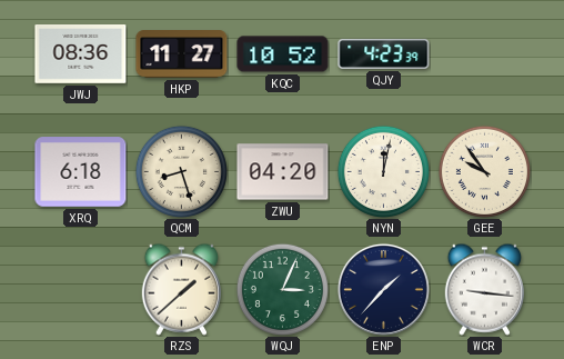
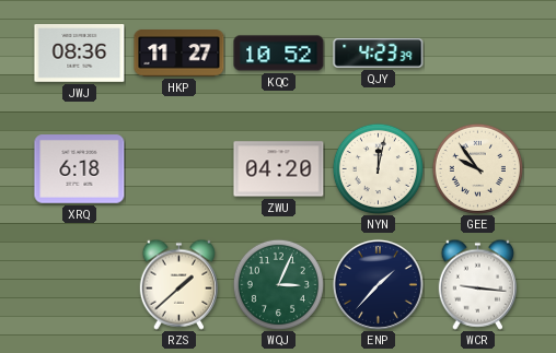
QCM: 8:27 -> none (181, 171)
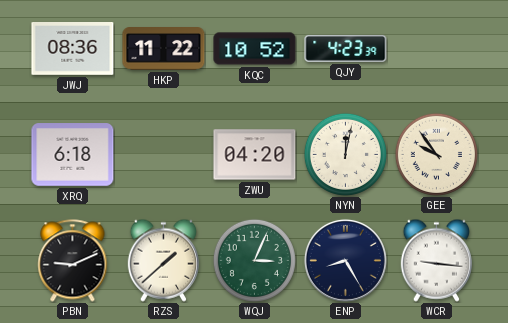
HKP: 11:27 -> 11:22 (164, 49)
PBN: none -> 9:11 (73, 261)
ENP: 1:37 -> 8:25 (345, 260)
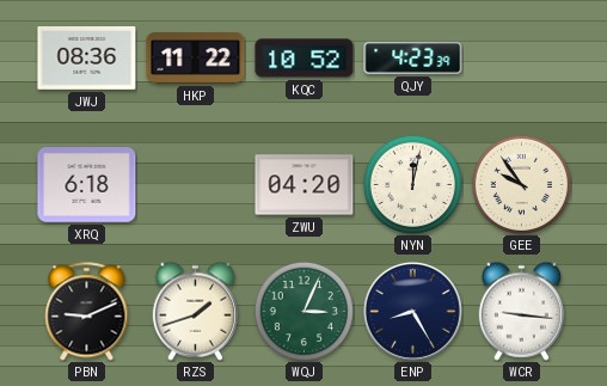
RZS: 1:38 -> 1:42 (195, 311)
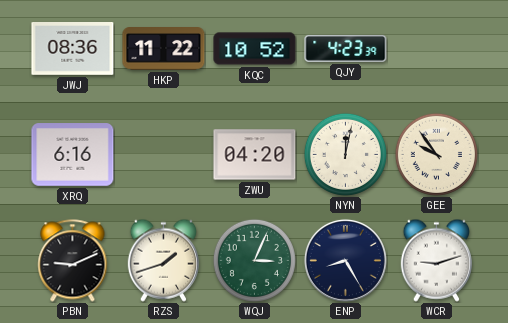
XRQ: 6:18 -> 6:16 (73, 155)
WCR: 9:16 -> 9:12 (436, 260)
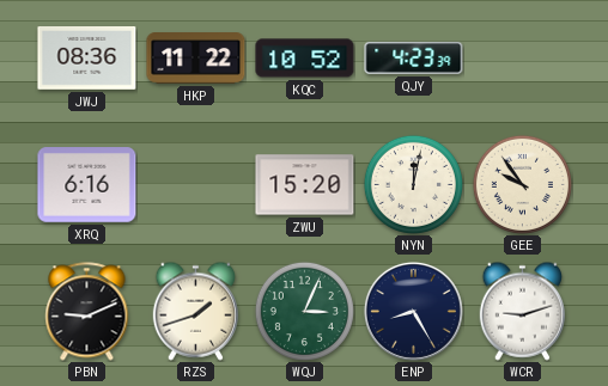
ZWU: 04:20 -> 15:20 (305, 185)
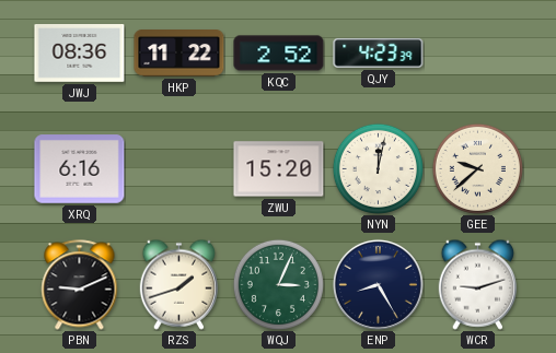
KQC: 10:52 -> 2:52 (279, 54)
GEE: 9:54 -> 9:38 (477, 168)
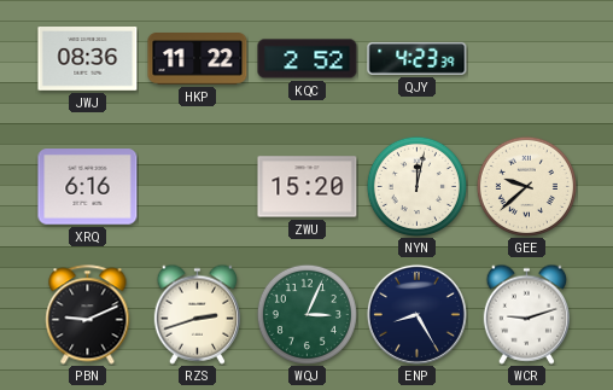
RZS: 1:42 -> 2:42 (197, 314)
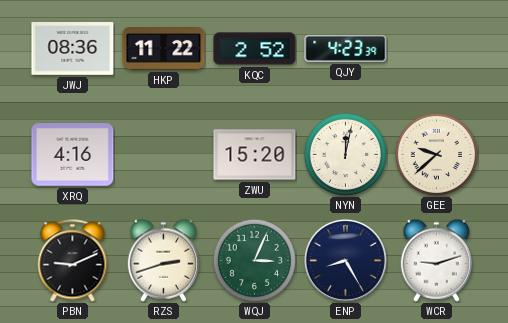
XRQ: 6:16 -> 4:16 (73, 155)
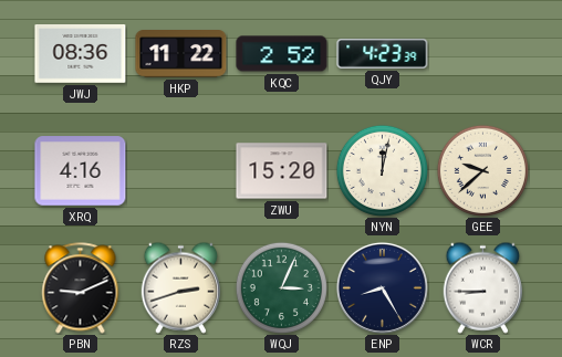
WCR: 9:12 -> 8:45 (482, 287)
